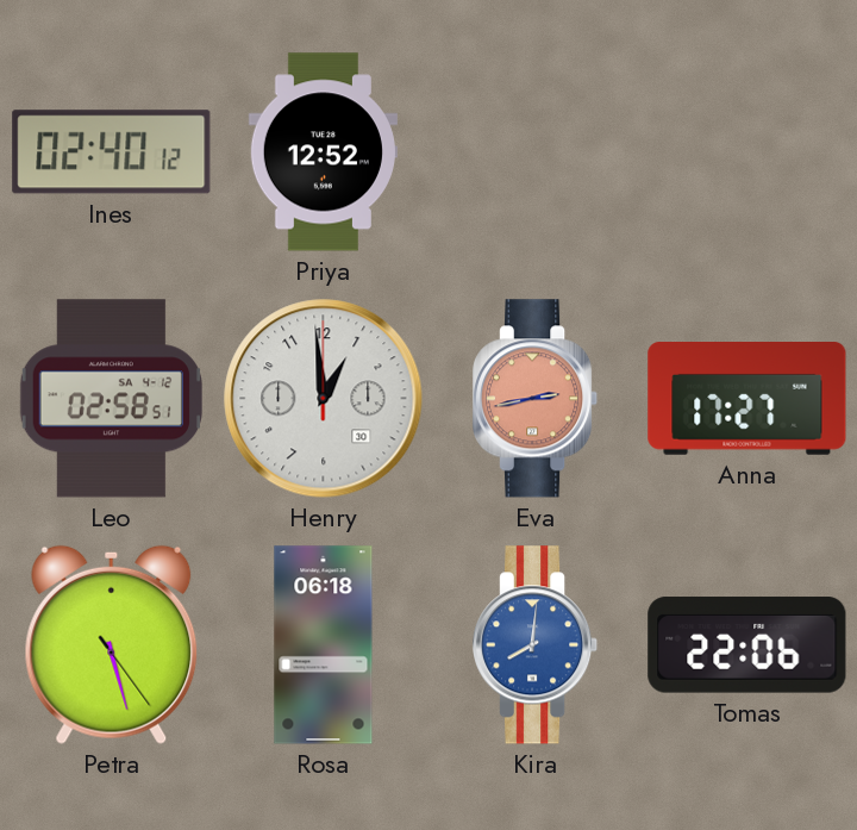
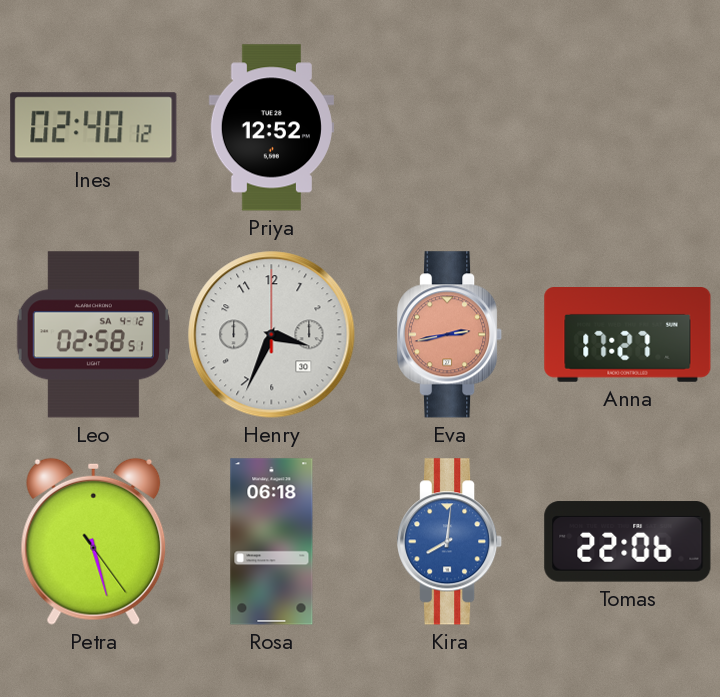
Henry: 12:59 -> 3:34 (272, 335)
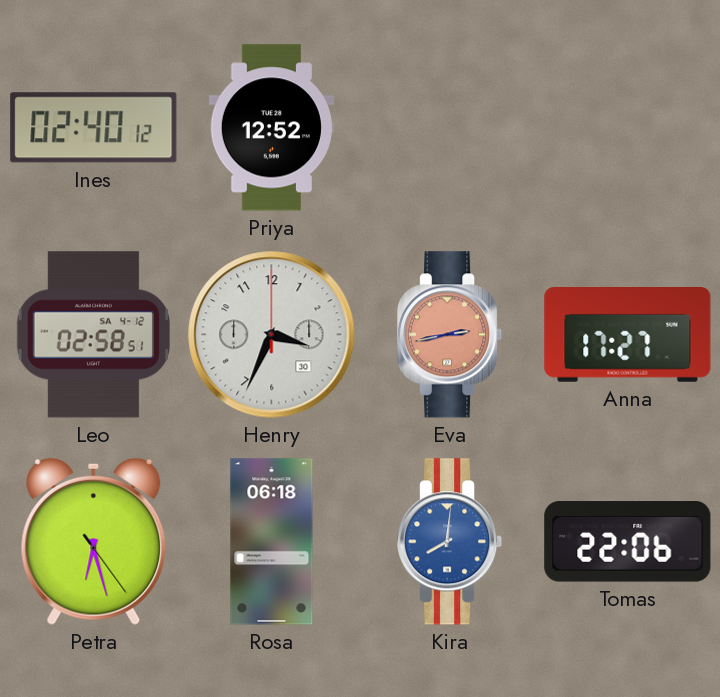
Petra: 5:27 -> 6:27 (94, 541)
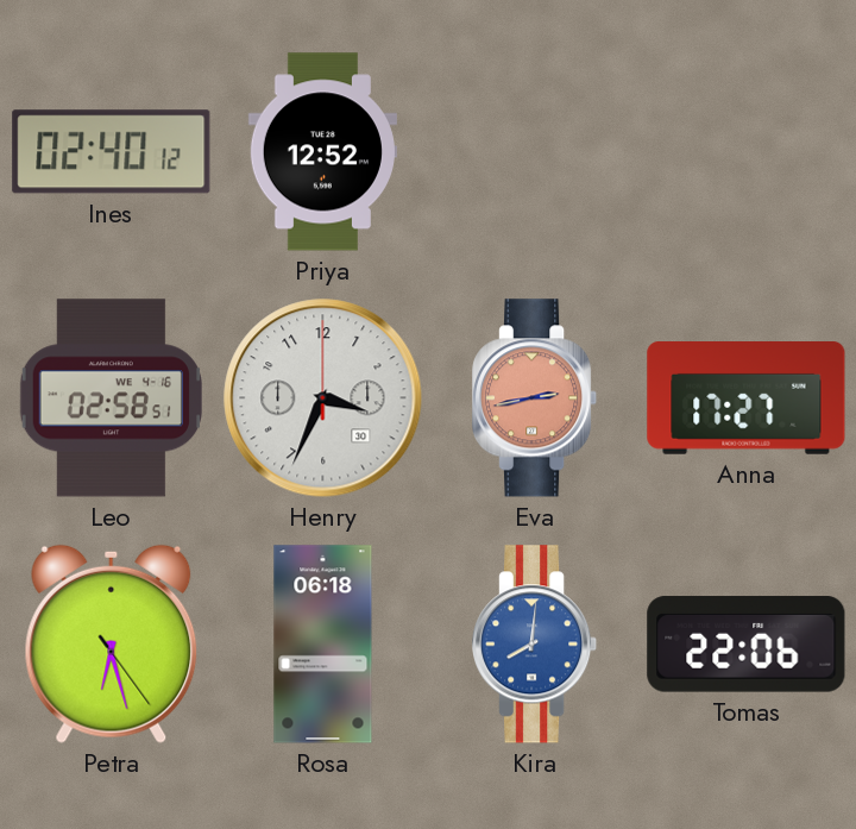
Leo date: SA 4-12 -> WE 4-16 (111, 398)
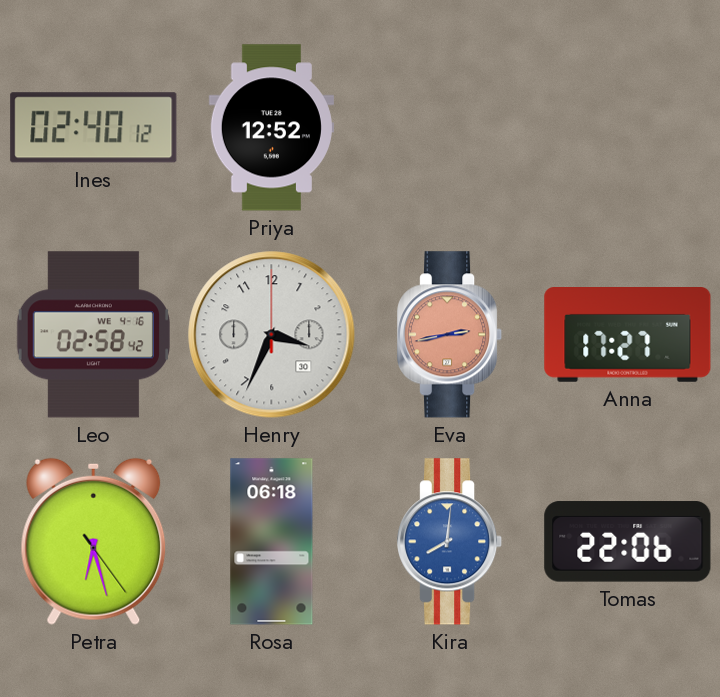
Leo: 02:58:51 -> 02:58:42 (93, 335)
